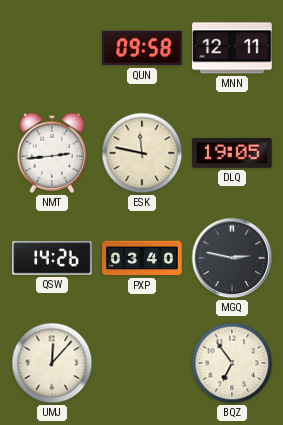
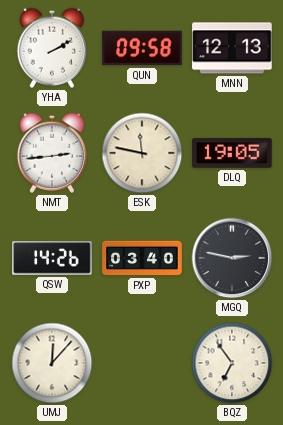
YHA: none -> 2:10 (52, 48)
MNN: 12:11 -> 12:13 (232, 48)
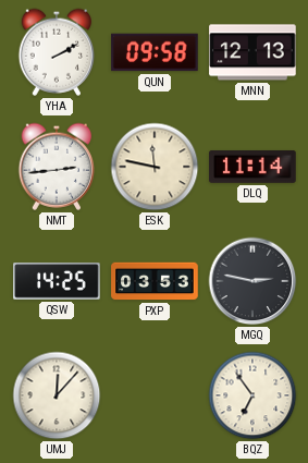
DLQ: 19:05 -> 11:14 (252, 167)
QSW: 14:26 -> 14:25 (57, 281)
PXP: 03:40 -> 03:53 (155, 281)
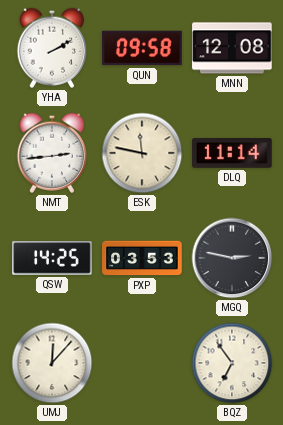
MNN: 12:13 -> 12:08 (232, 48)
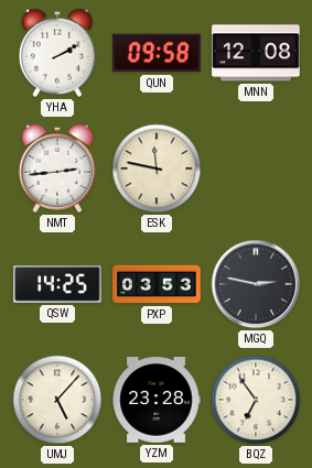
DLQ: 11:14 -> none (232, 153)
UMJ: 12:07 -> 5:07 (57, 400)
YZM: none -> 23:28 (157, 400)
